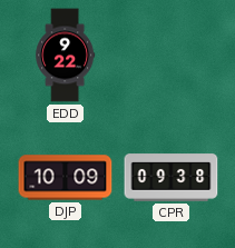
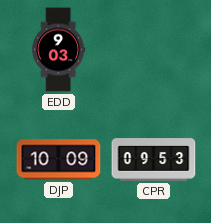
EDD: 9:22 -> 9:03 (59, 50)
CPR: 09:38 -> 09:53 (154, 160)
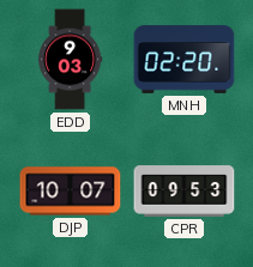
MNH: none -> 02:20 (185, 60)
DJP: 10:09 -> 10:07 (71, 192)
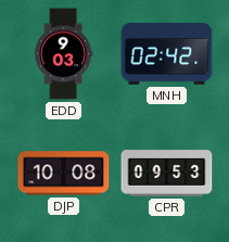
MNH: 02:20 -> 02:42 (167, 54)
DJP: 10:07 -> 10:08 (64, 174)
